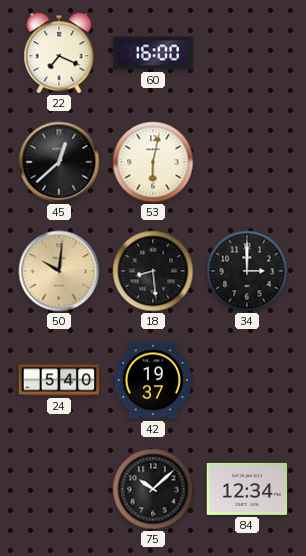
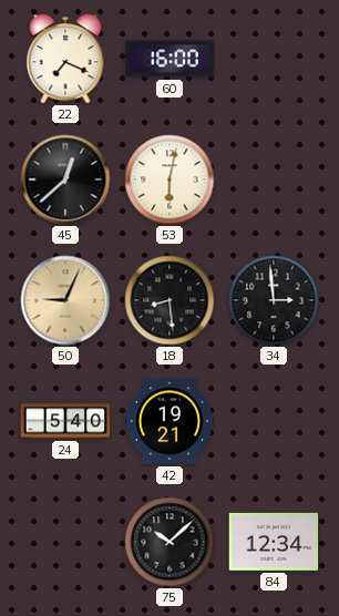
50: 10:01 -> 9:04 (65, 300)
34: 3:00 -> 2:59 (274, 300)
42: 19:37 -> 19:21 (169, 421)
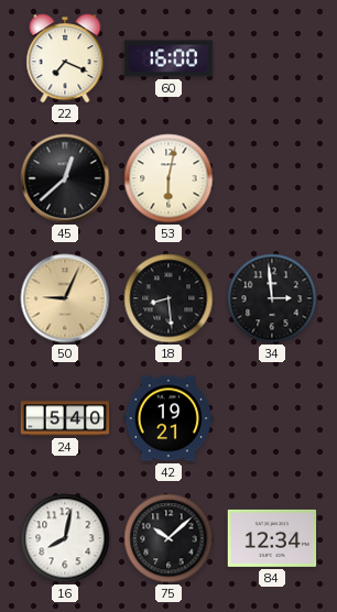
16: none -> 8:02 (65, 538)
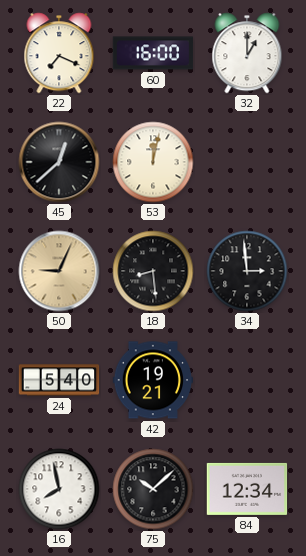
32: none -> 1:00 (247, 53)
53: 6:02 -> 12:02 (153, 162)
16: 8:02 -> 7:58 (59, 489)
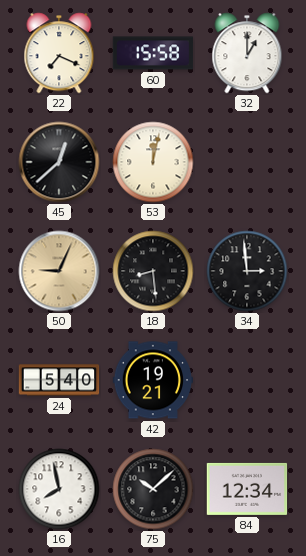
60: 16:00 -> 15:58 (153, 53)
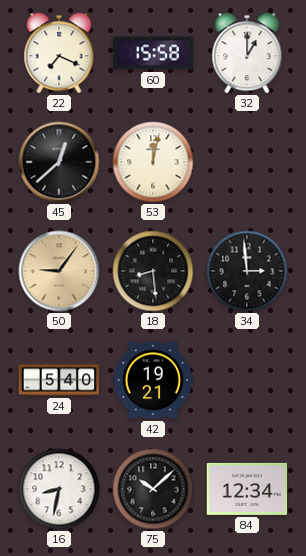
50: 9:04 -> 9:06 (59, 271)
16: 7:58 -> 8:32 (59, 489)
